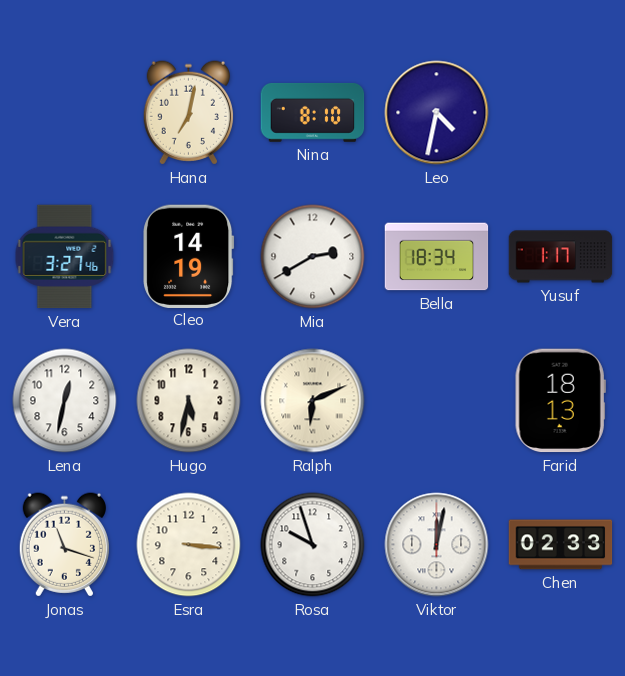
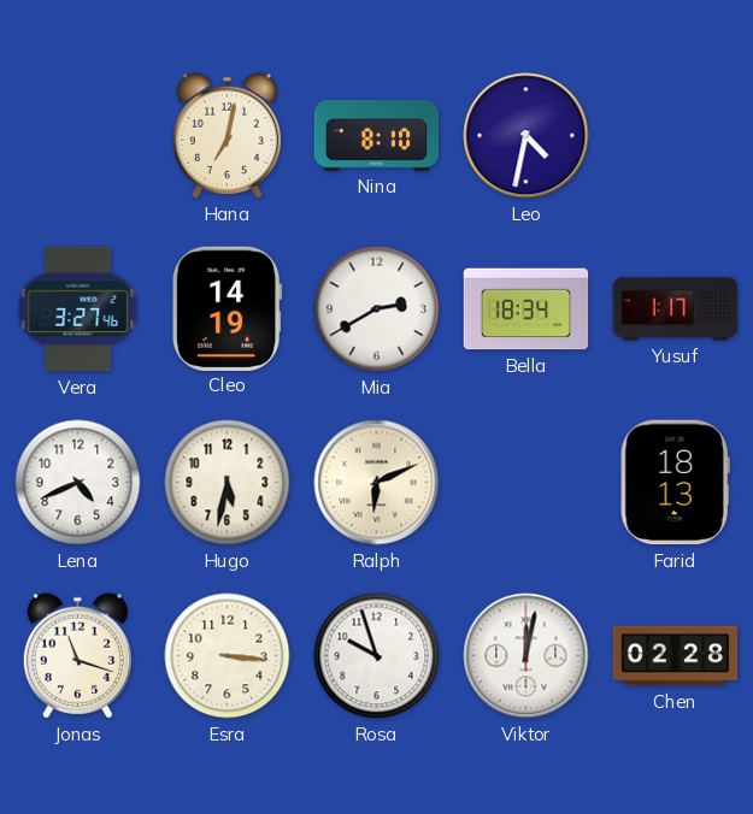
Lena: 12:32 -> 4:41 (78, 483)
Chen: 02:33 -> 02:28 (676, 656)
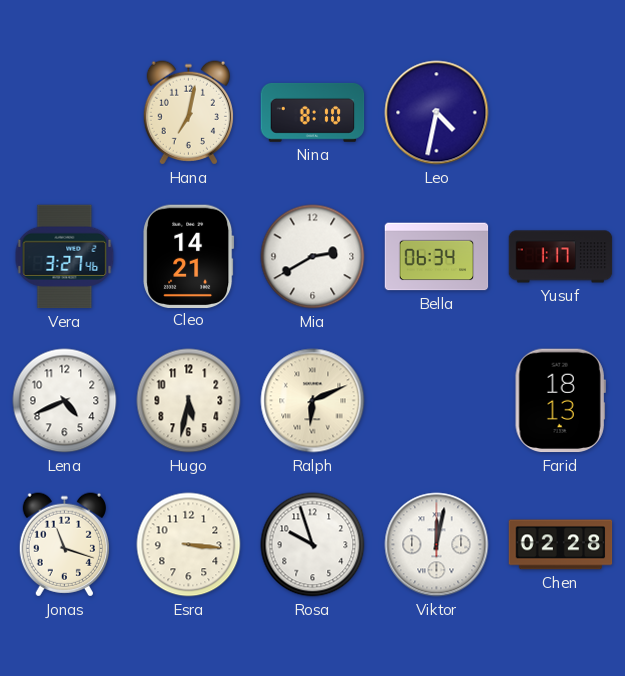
Cleo: 14:19 -> 14:21 (189, 256)
Bella: 18:34 -> 06:34 (437, 257)
